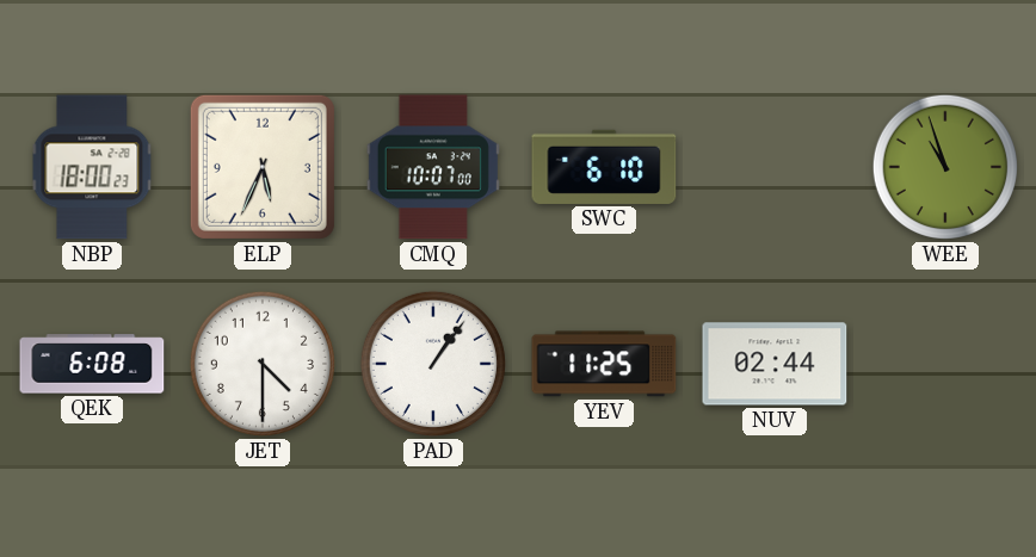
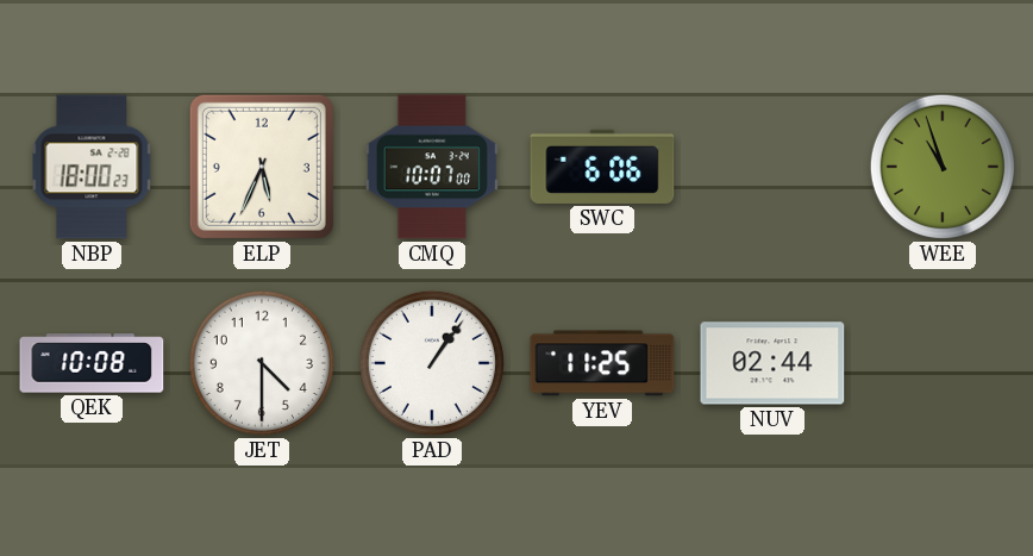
SWC: 6:10 -> 6:06 (602, 167)
QEK: 6:08 -> 10:08 (92, 363)
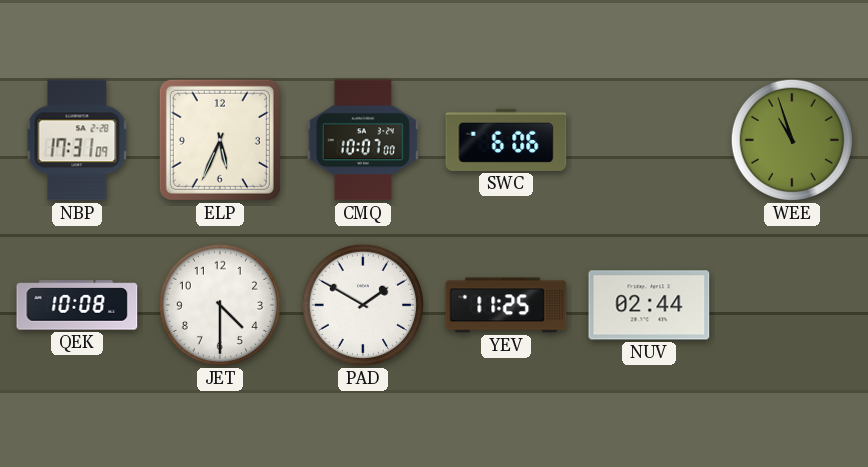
NBP: 18:00 -> 17:31 (77, 140)
PAD: 1:06 -> 1:50 (363, 305)
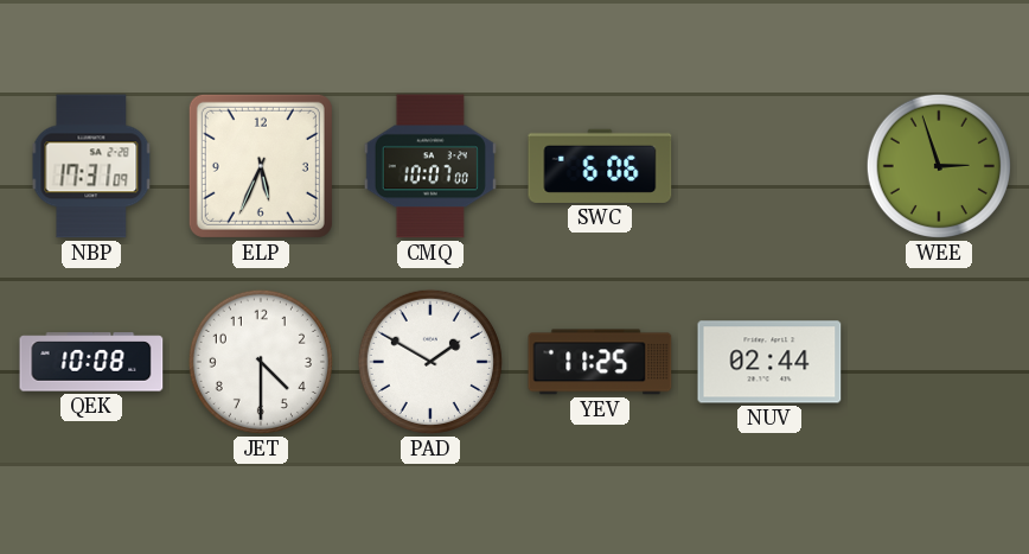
WEE: 10:57 -> 2:57 (939, 166)
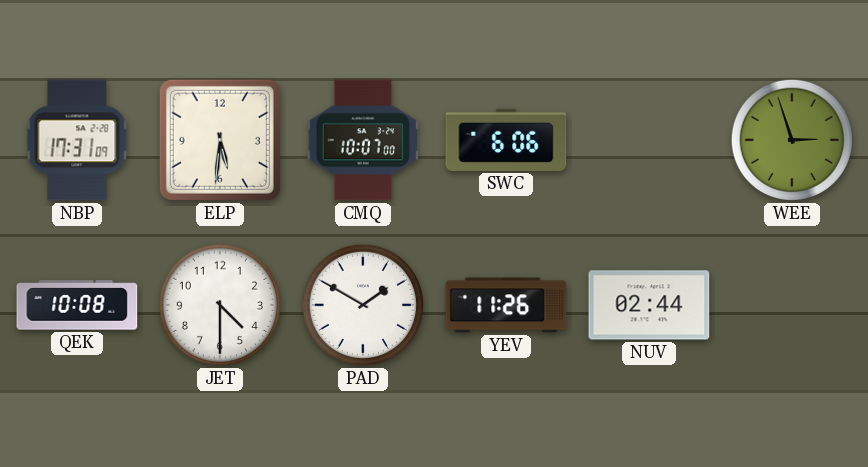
ELP: 5:34 -> 5:31 (220, 140)
YEV: 11:25 -> 11:26 (506, 305)
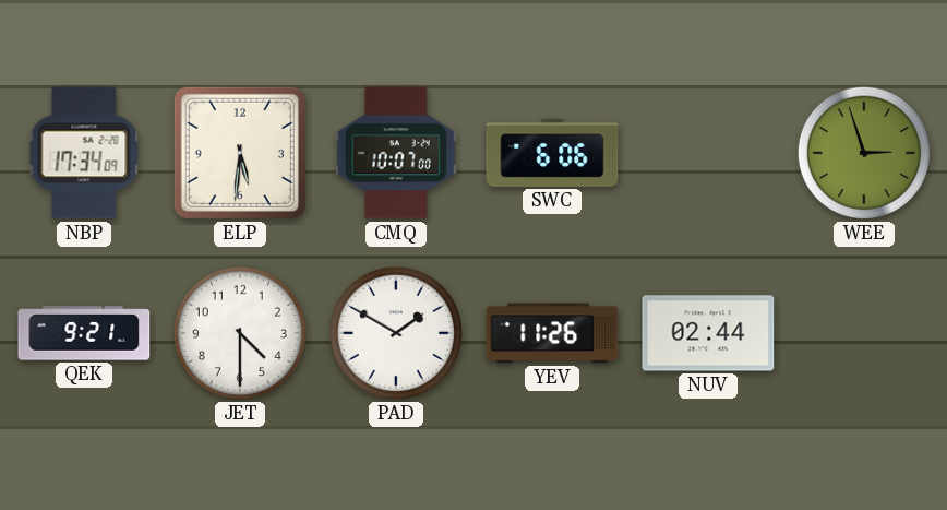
NBP: 17:31 -> 17:34 (84, 153)
QEK: 10:08 -> 9:21 (84, 333)
